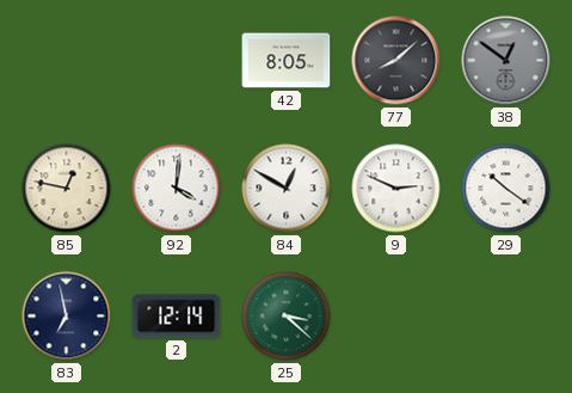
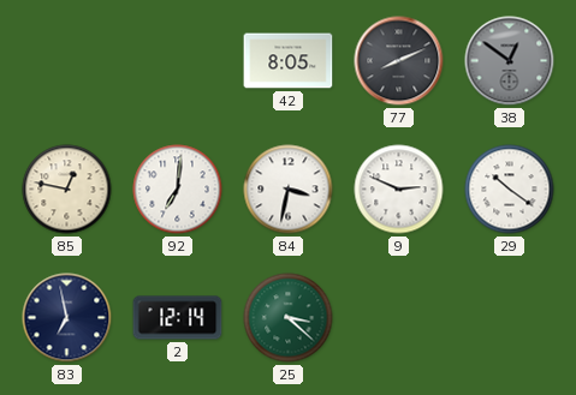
77: 8:08 -> 8:11 (399, 61)
92: 4:01 -> 7:01 (178, 190)
84: 12:50 -> 3:32 (289, 190)
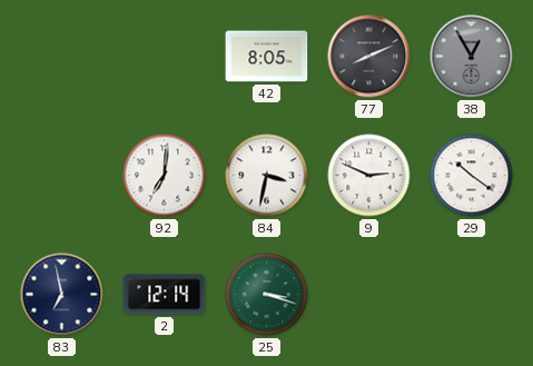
38: 12:51 -> 12:55 (472, 57)
85: 12:47 -> none (67, 190)
25: 3:22 -> 3:18 (267, 295)
